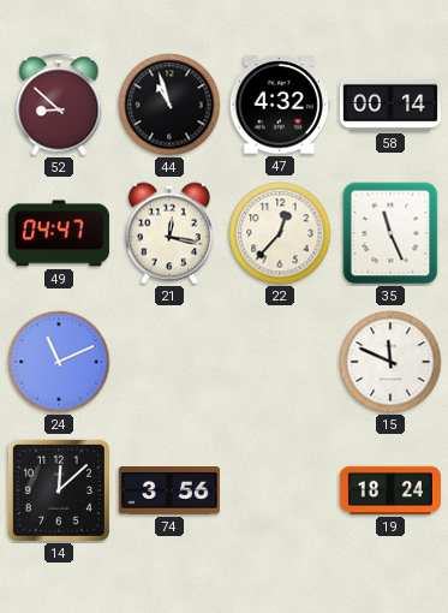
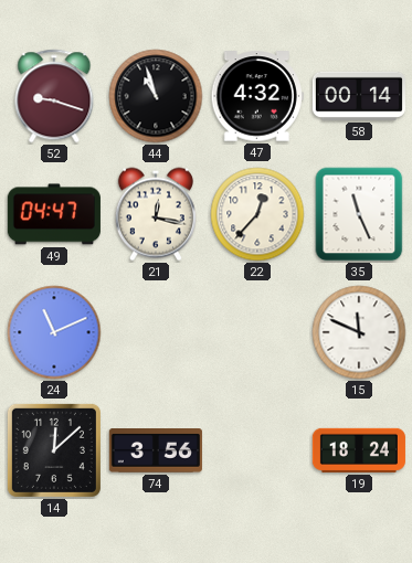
52: 8:52 -> 9:18 (54, 96)
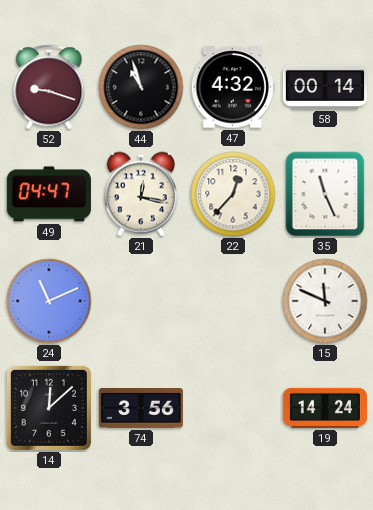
19: 18:24 -> 14:24 (325, 408)
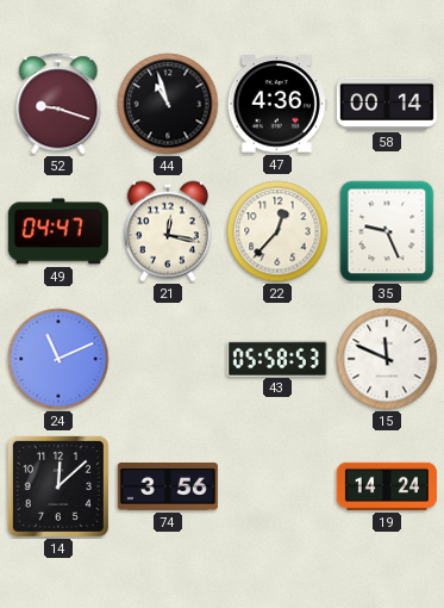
47: 4:32 -> 4:36 (277, 104)
35: 11:26 -> 9:26 (387, 231)
43: none -> 05:58 (277, 358)
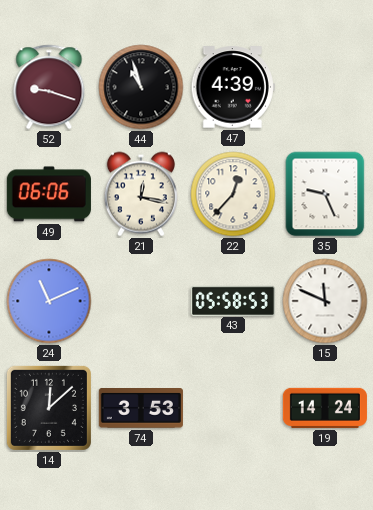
47: 4:36 -> 4:39 (233, 87)
58: 00:14 -> none (387, 104)
49: 04:47 -> 06:06 (49, 194)
74: 3:56 -> 3:53 (141, 409)
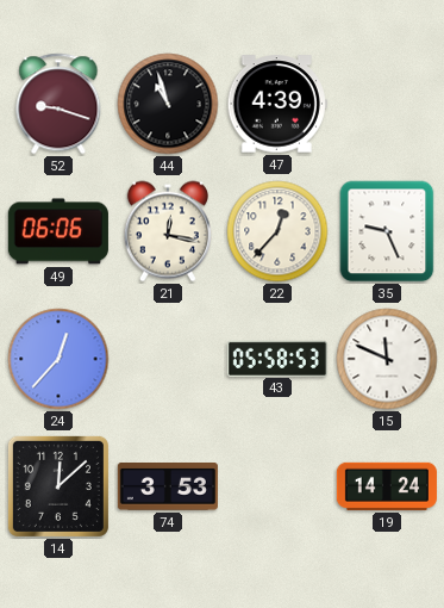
24: 11:11 -> 12:37 (58, 359)
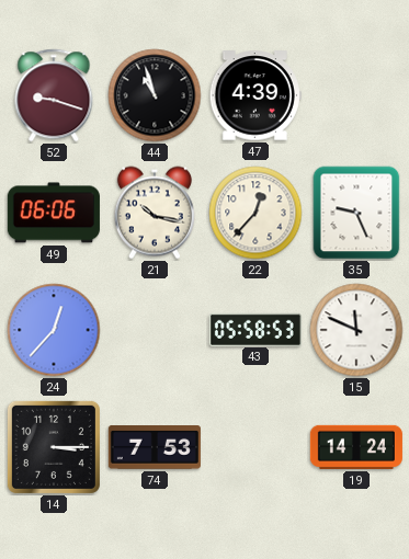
21: 12:17 -> 10:17 (155, 213)
14: 12:08 -> 3:15 (54, 447)
74: 3:53 -> 7:53 (155, 448)
